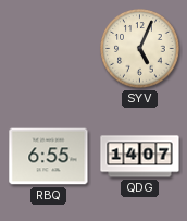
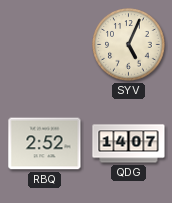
RBQ: 6:55 -> 2:52 (45, 144)
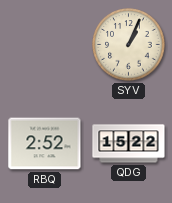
SYV: 5:04 -> 1:04 (129, 45)
QDG: 14:07 -> 15:22 (129, 144)
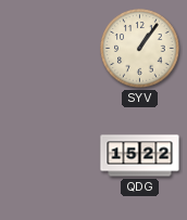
SYV: 1:04 -> 1:06 (140, 49)
RBQ: 2:52 -> none (45, 144)
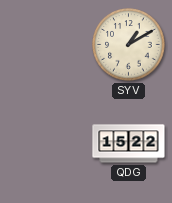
SYV: 1:06 -> 1:10 (129, 45)
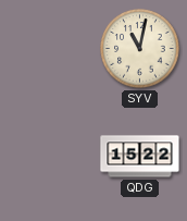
SYV: 1:10 -> 11:02 (140, 49)
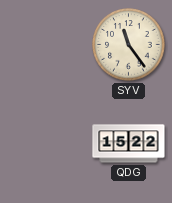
SYV: 11:02 -> 11:24 (129, 45)
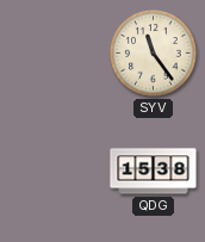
QDG: 15:22 -> 15:38 (154, 172)
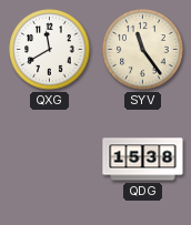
QXG: none -> 11:40 (50, 50)
